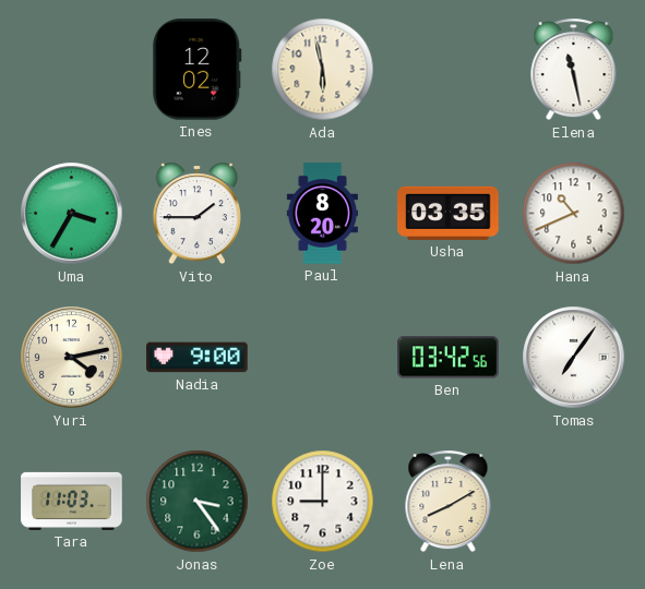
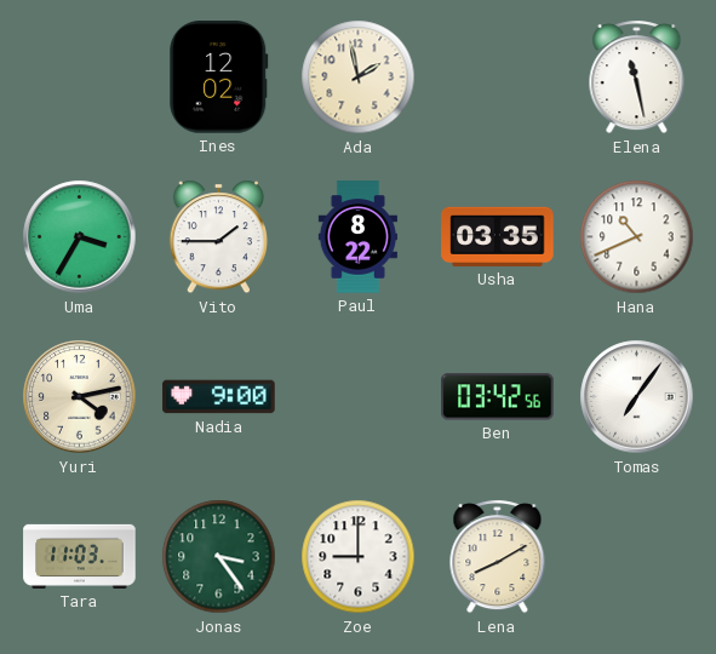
Ada: 5:58 -> 1:58 (359, 78)
Paul: 8:20 -> 8:22 (357, 237)
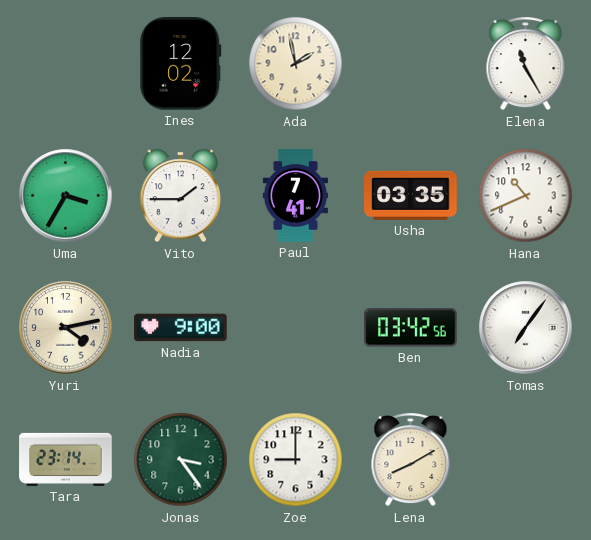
Elena: 11:28 -> 11:25 (526, 64)
Paul: 8:22 -> 7:41 (295, 196)
Tara: 11:03 -> 23:14 (66, 459)
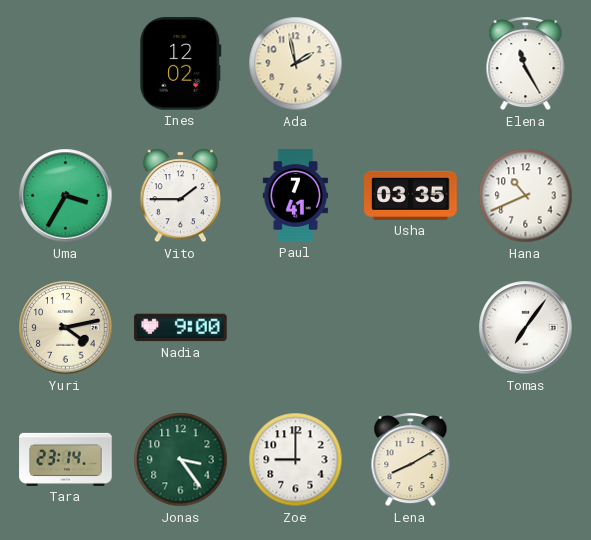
Ben: 03:42 -> none (411, 328)
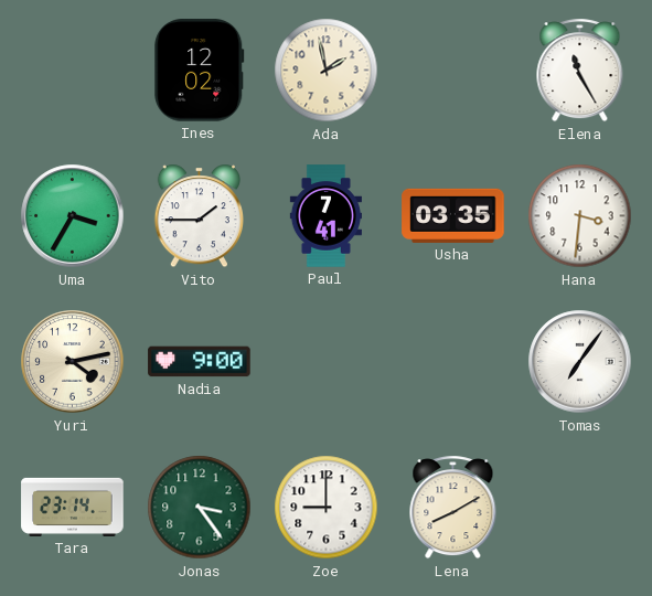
Hana: 10:41 -> 3:31 (580, 216)
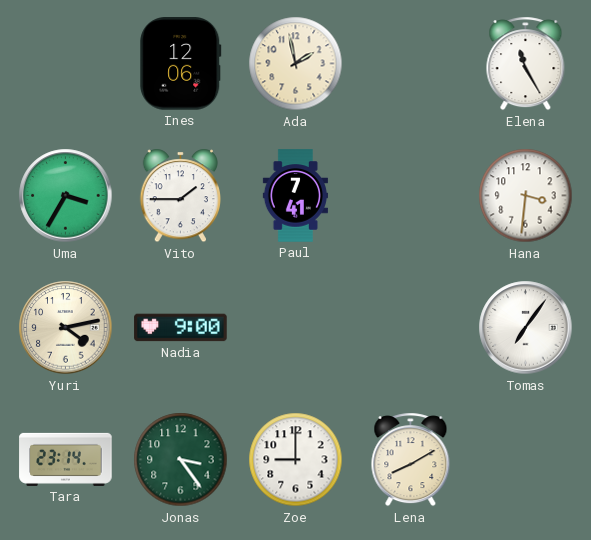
Ines: 12:02 -> 12:06 (181, 64)
Usha: 03:35 -> none (453, 215)
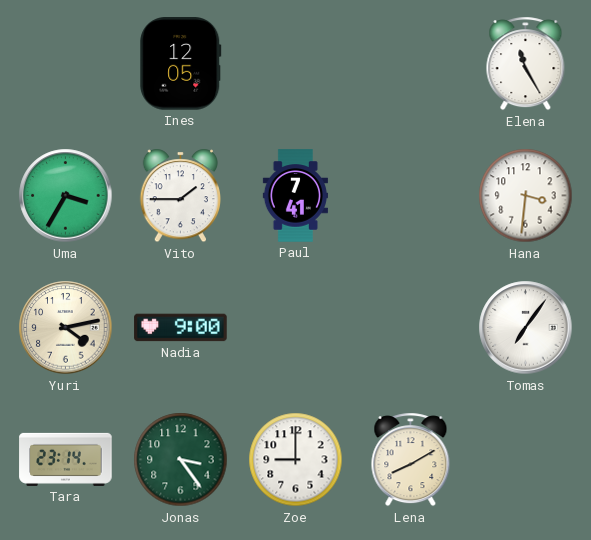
Ines: 12:06 -> 12:05 (181, 64)
Ada: 1:58 -> none (296, 64)
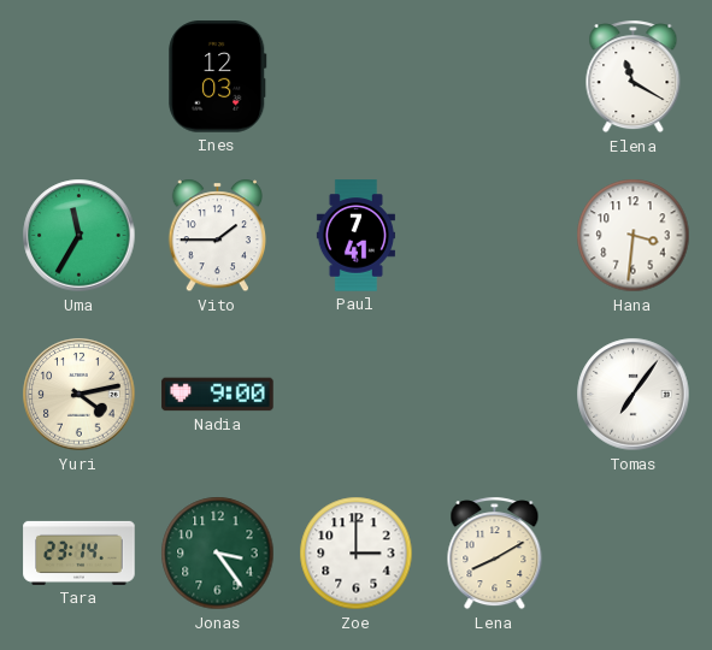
Ines: 12:05 -> 12:03 (218, 77)
Elena: 11:25 -> 11:20 (634, 77)
Uma: 3:35 -> 11:35 (80, 236)
Zoe: 9:00 -> 3:00 (357, 554)
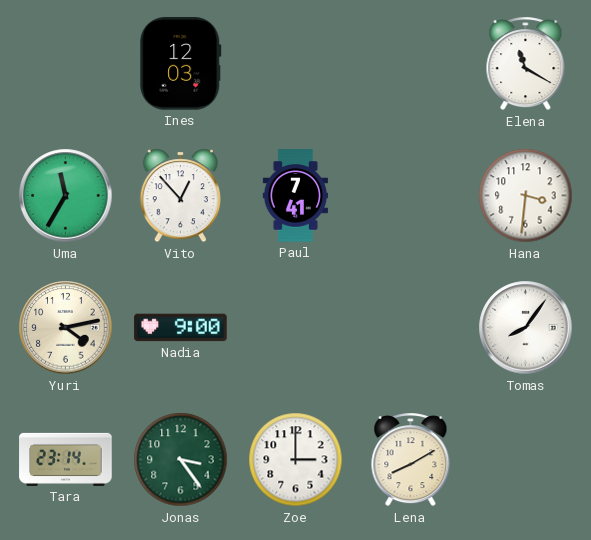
Vito: 1:45 -> 12:53 (180, 196)
Tomas: 7:06 -> 8:06 (526, 328)
